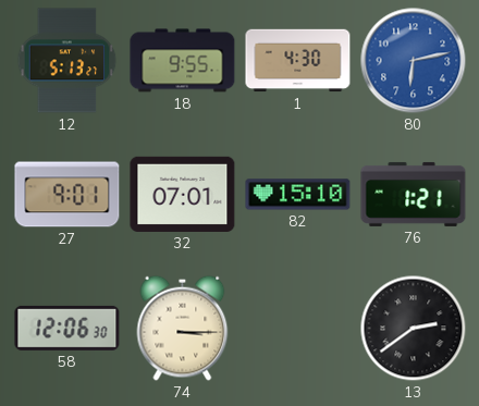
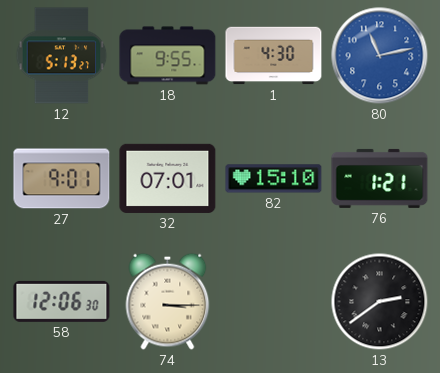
80: 6:13 -> 11:13 (380, 56)
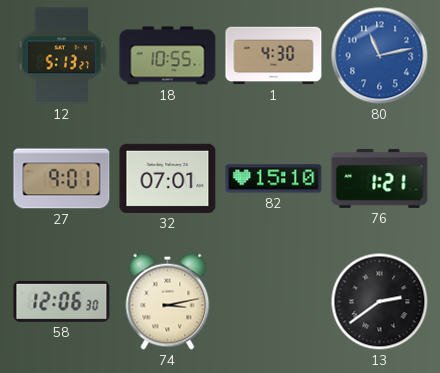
18: 9:55 -> 10:55 (168, 56)
74: 3:15 -> 3:13 (168, 301)
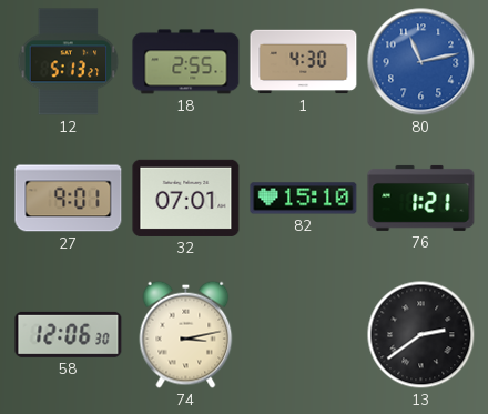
18: 10:55 -> 2:55 (186, 62)
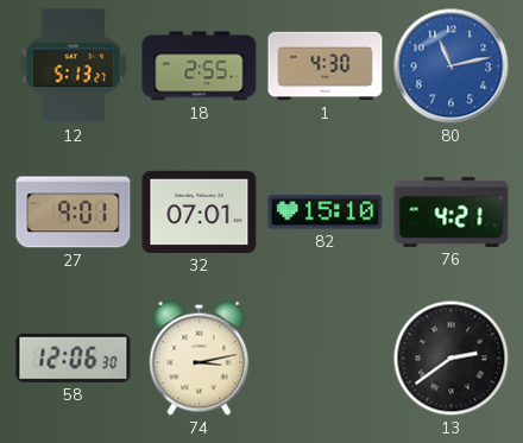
76: 1:21 -> 4:21 (452, 211)
